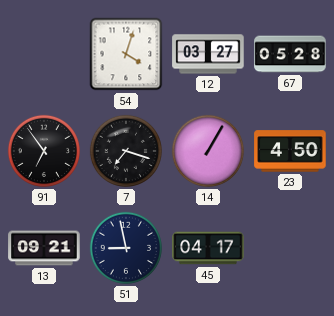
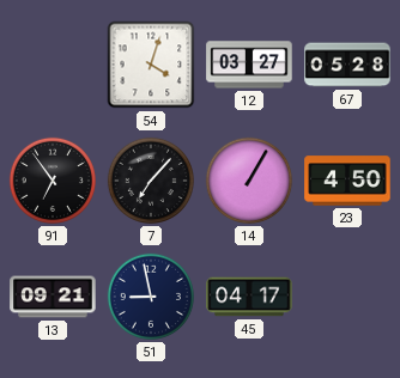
7: 7:18 -> 7:07 (151, 181)
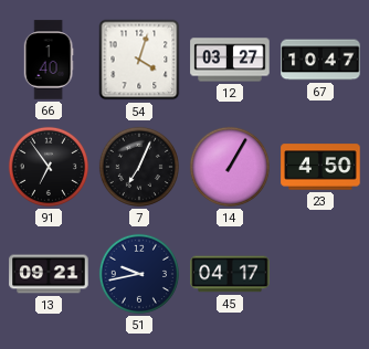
66: none -> 1:40 (49, 60)
67: 05:28 -> 10:47 (320, 60)
7: 7:07 -> 7:04 (139, 167)
51: 8:58 -> 9:43 (139, 274)
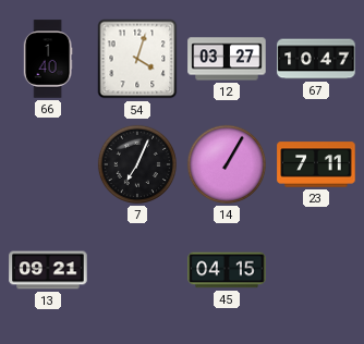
91: 6:54 -> none (49, 167)
23: 4:50 -> 7:11 (316, 164)
51: 9:43 -> none (139, 274)
45: 04:17 -> 04:15 (227, 270)
